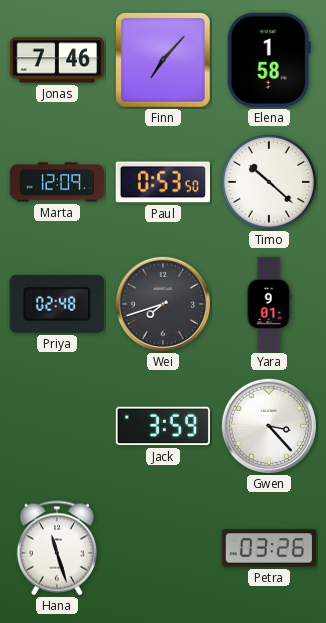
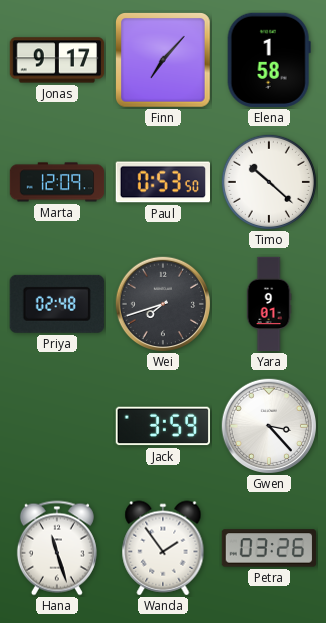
Jonas: 7:46 -> 9:17 (57, 60)
Wanda: none -> 1:54 (163, 548)
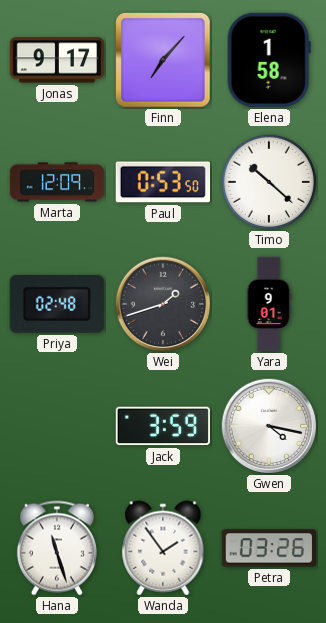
Wei: 7:42 -> 1:42 (162, 303)
Gwen: 3:23 -> 4:17 (268, 425)
